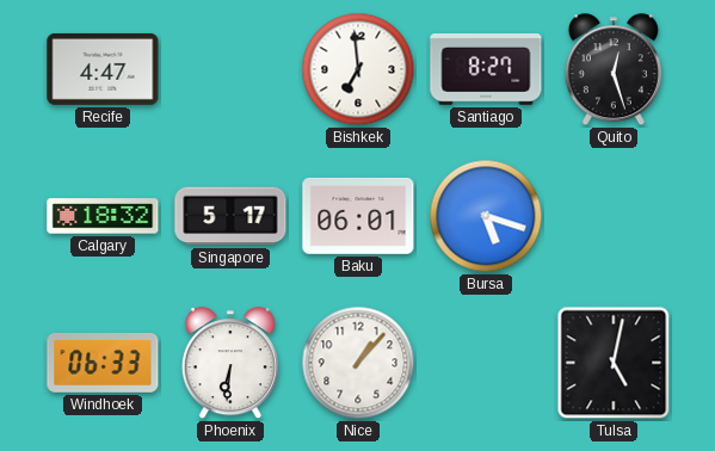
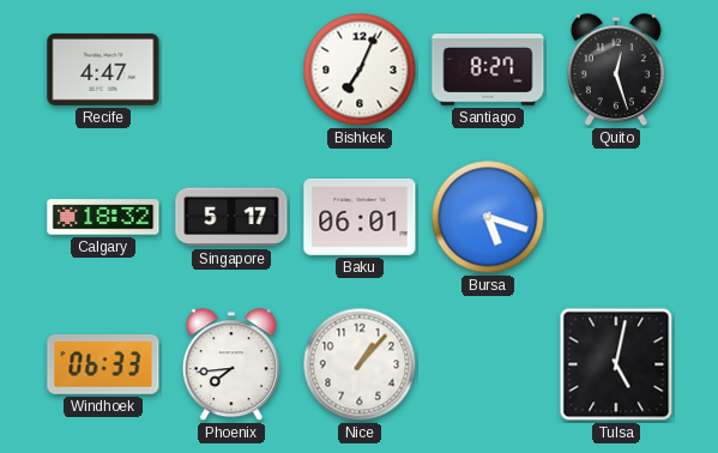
Bishkek: 6:59 -> 7:04 (360, 70)
Phoenix: 6:31 -> 7:44 (231, 366)
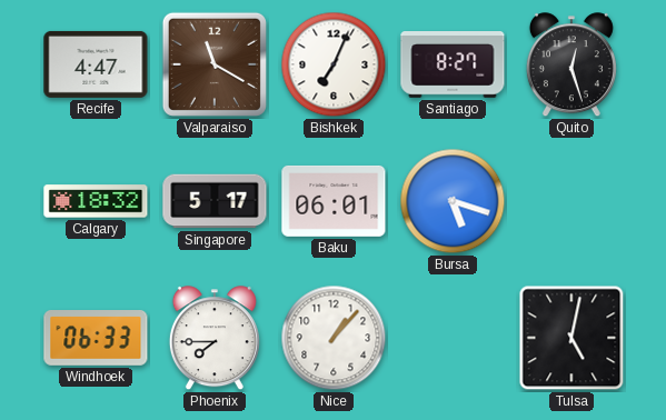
Valparaiso: none -> 11:20 (215, 64)
Phoenix: 7:44 -> 7:45 (215, 339)
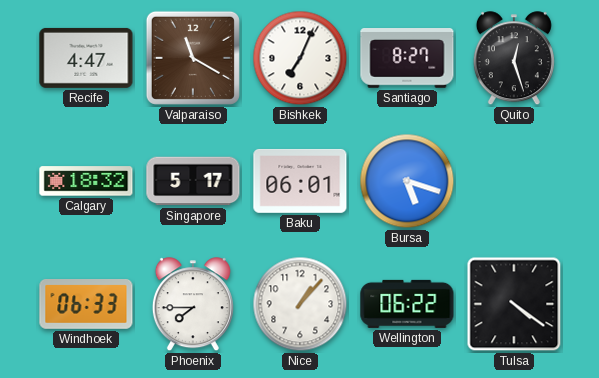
Wellington: none -> 06:22 (407, 304)
Tulsa: 5:02 -> 4:21 (514, 304)
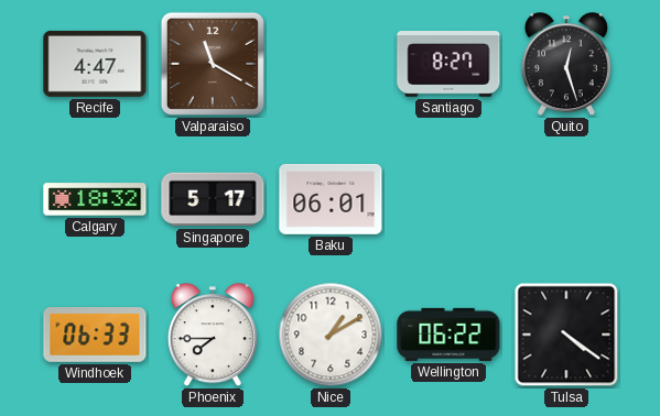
Bishkek: 7:04 -> none (300, 58)
Bursa: 5:18 -> none (407, 181)
Nice: 1:07 -> 1:10 (331, 335)
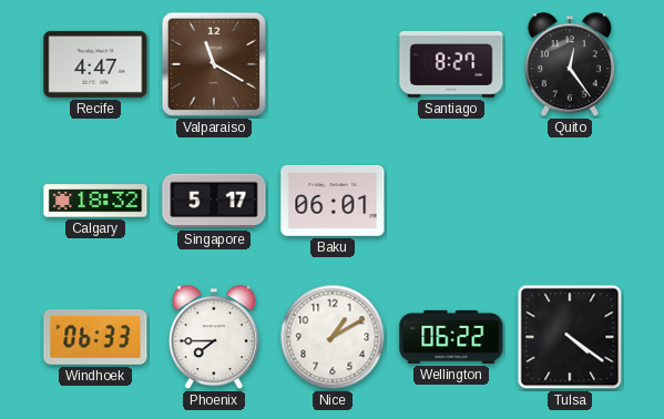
Quito: 12:27 -> 12:24 (570, 65)
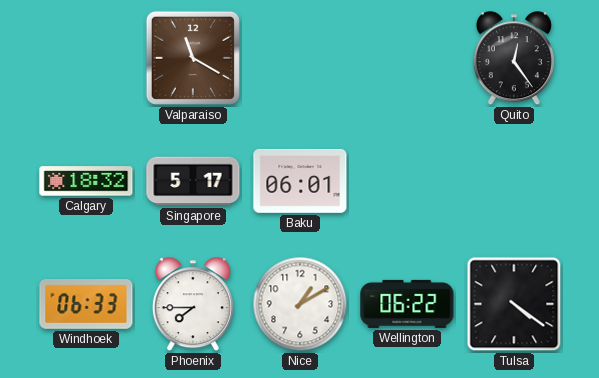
Recife: 4:47 -> none (95, 64)
Santiago: 8:27 -> none (451, 64)
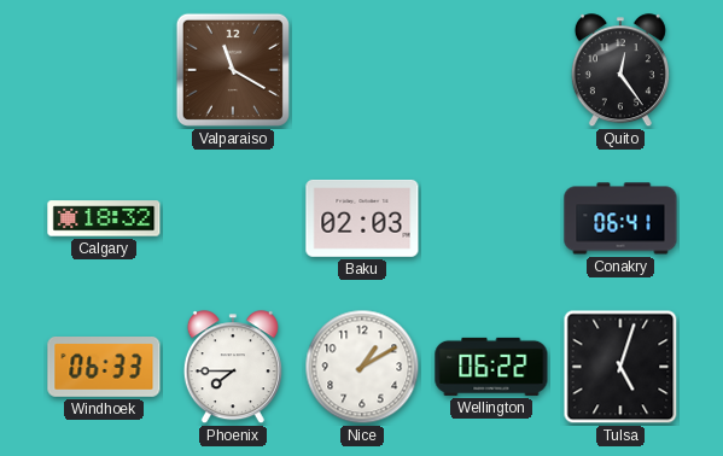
Singapore: 5:17 -> none (193, 181)
Baku: 06:01 -> 02:03 (362, 218)
Conakry: none -> 06:41 (620, 218)
Tulsa: 4:21 -> 5:03 (620, 367)
